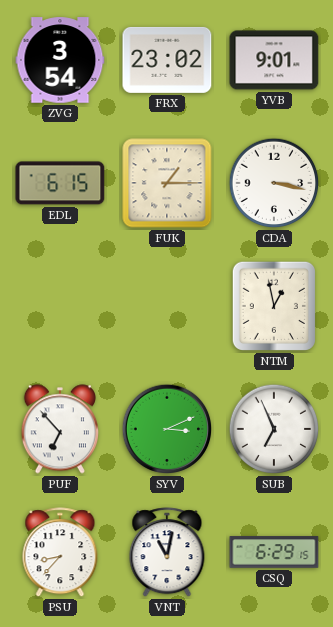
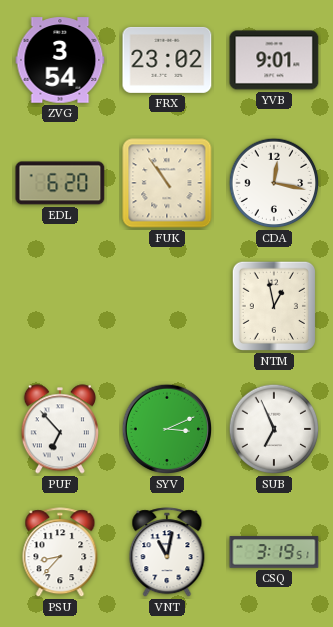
EDL: 6:15 -> 6:20 (60, 183)
FUK: 1:15 -> 10:54 (167, 183)
CDA: 3:17 -> 12:17 (274, 183)
CSQ: 6:29 -> 3:19 (274, 552)
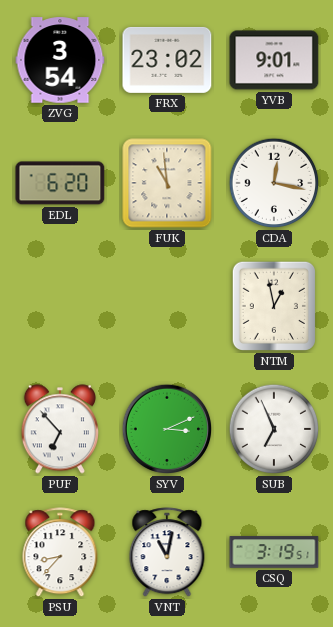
FUK: 10:54 -> 10:59 (167, 183)
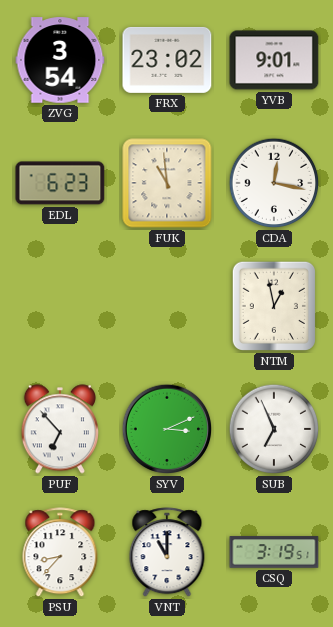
EDL: 6:20 -> 6:23 (60, 183)
VNT: 11:02 -> 11:00 (167, 553)
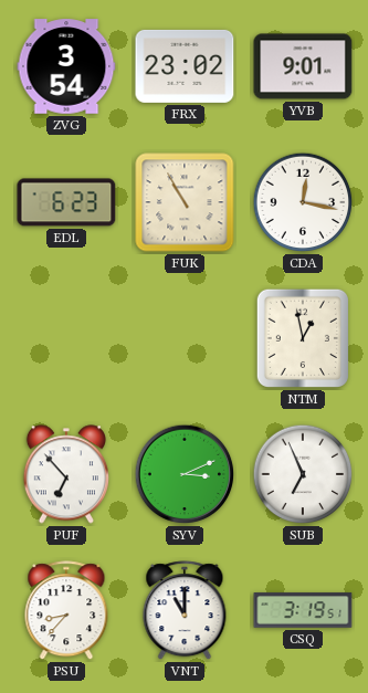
FUK: 10:59 -> 10:55 (185, 202)
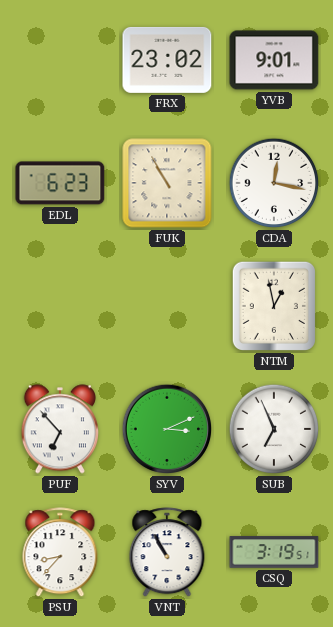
ZVG: 3:54 -> none (66, 66)
VNT: 11:00 -> 10:55 (167, 553)
